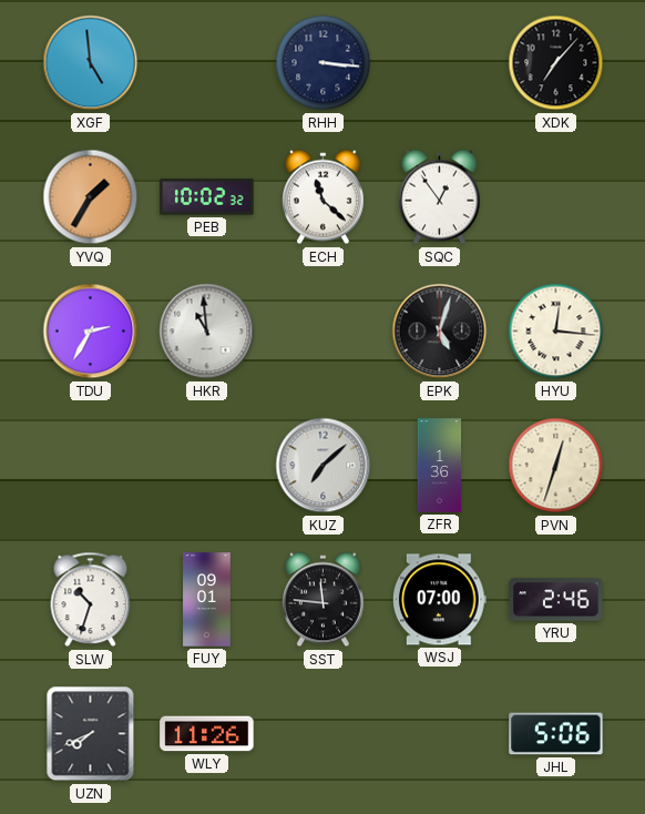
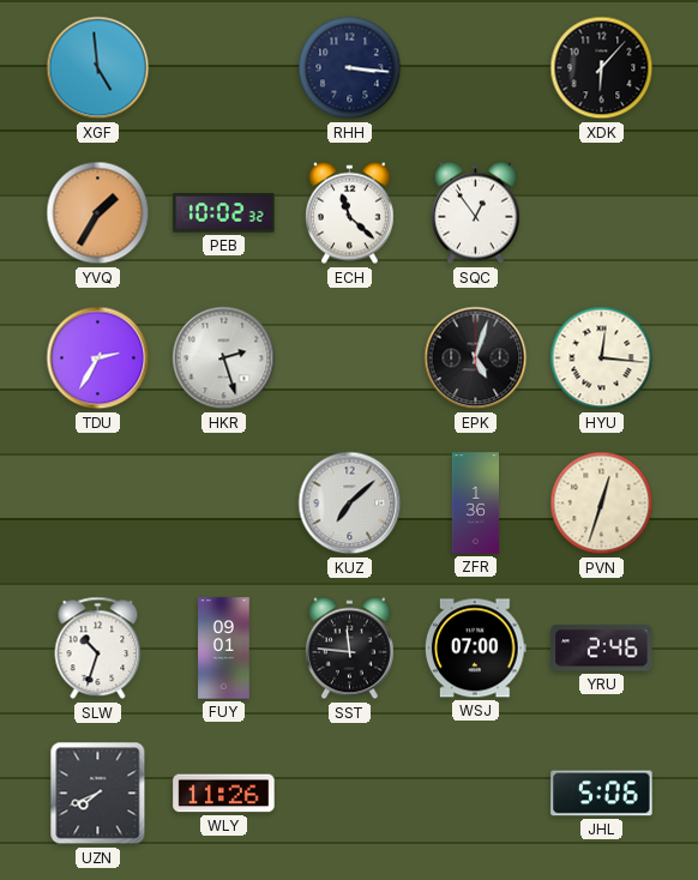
XDK: 7:07 -> 6:07 (602, 68)
HKR: 10:59 -> 2:27 (224, 358)
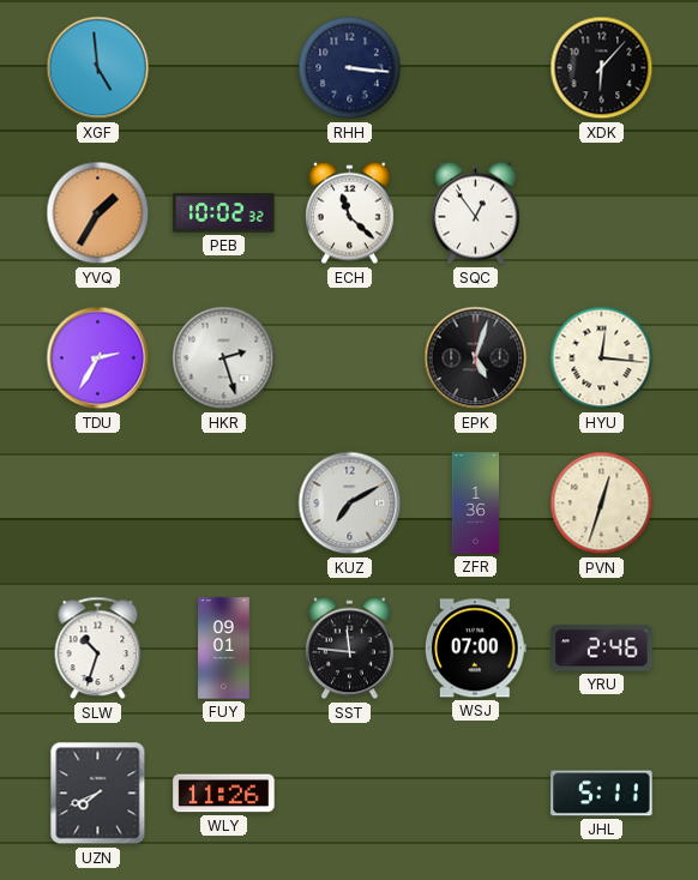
KUZ: 7:08 -> 7:10 (350, 504)
JHL: 5:06 -> 5:11 (602, 794)
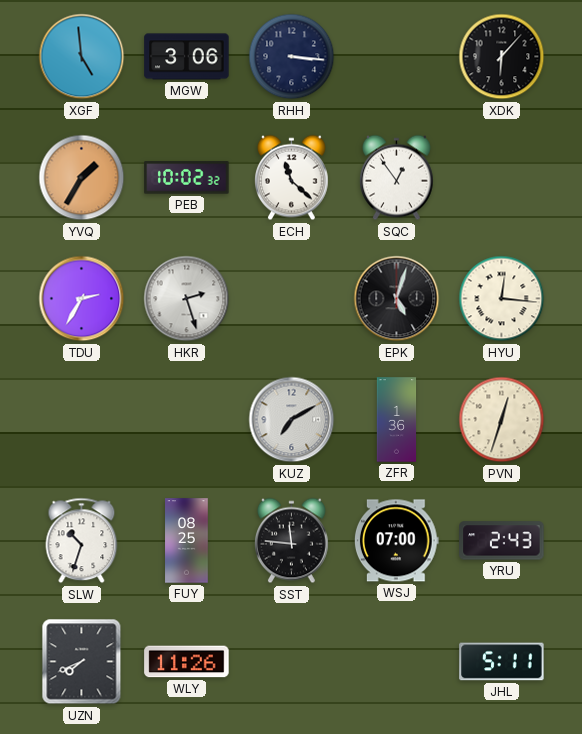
MGW: none -> 3:06 (187, 57)
FUY: 09:01 -> 08:25 (187, 541)
YRU: 2:46 -> 2:43 (502, 541)
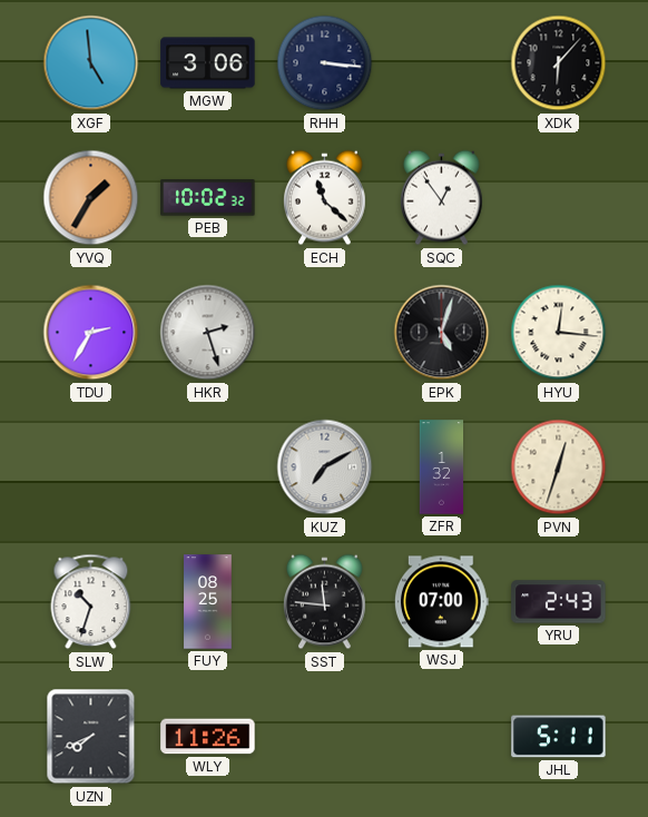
ZFR: 1:36 -> 1:32 (442, 467)
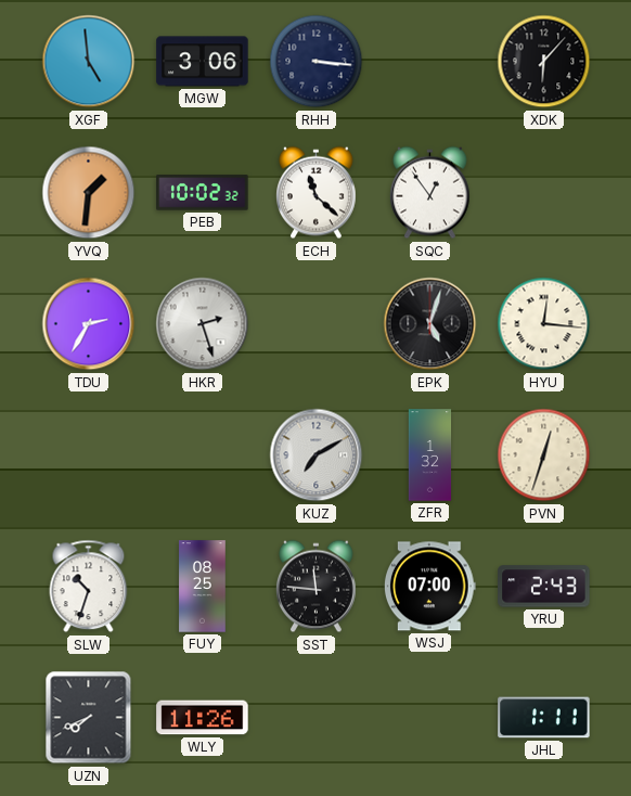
YVQ: 1:35 -> 1:31 (89, 193)
JHL: 5:11 -> 1:11 (544, 718)
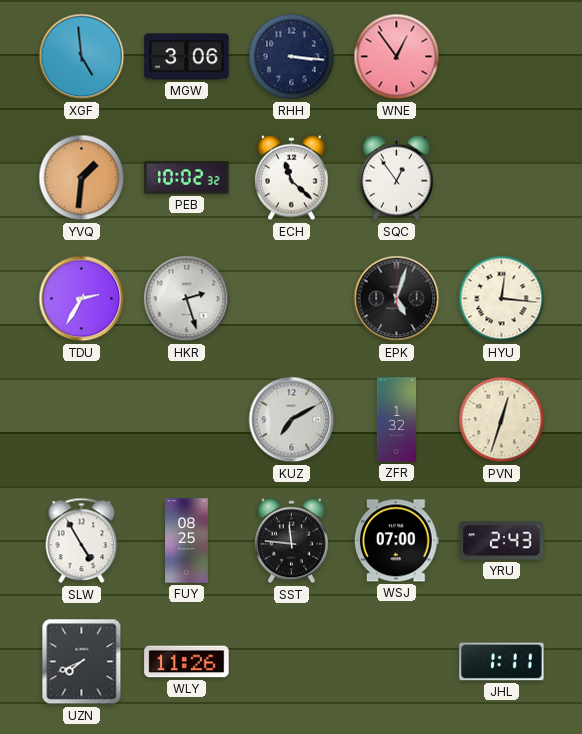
WNE: none -> 12:54 (397, 57)
XDK: 6:07 -> none (544, 62)
SLW: 10:33 -> 4:55 (82, 541)
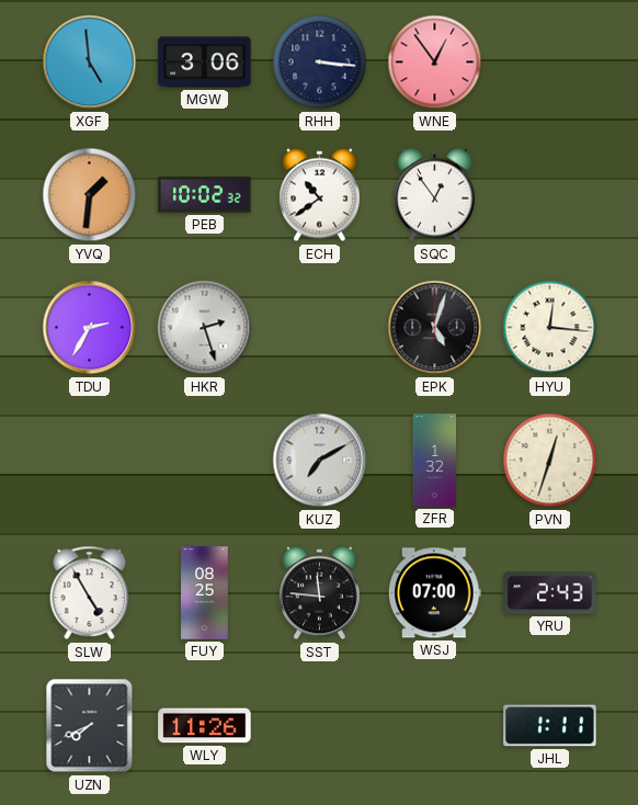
ECH: 11:22 -> 10:39 (320, 195)
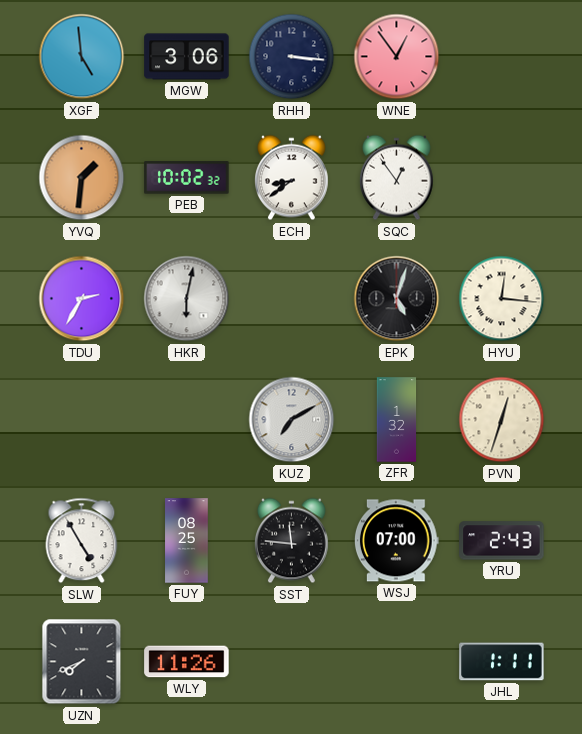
ECH: 10:39 -> 8:39 (292, 178)
HKR: 2:27 -> 6:02 (187, 299)
